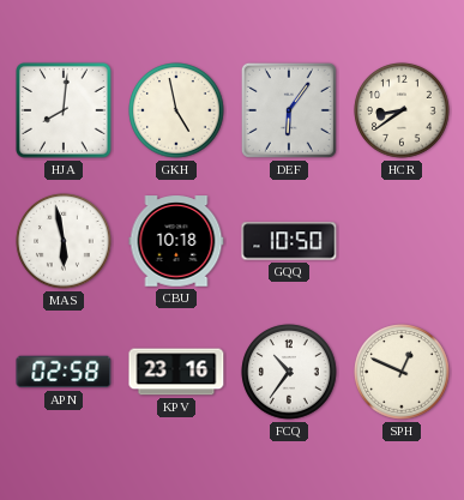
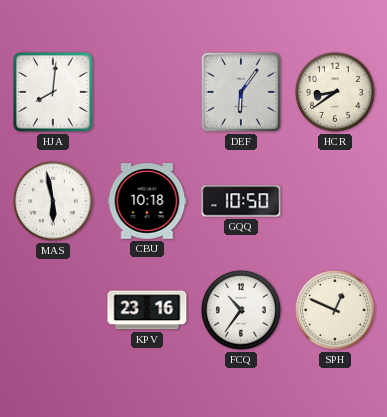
GKH: 4:58 -> none (176, 110)
APN: 02:58 -> none (64, 372)
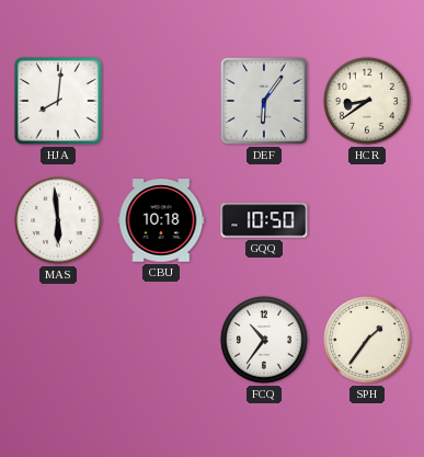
MAS: 5:58 -> 5:59 (58, 220)
KPV: 23:16 -> none (147, 310)
SPH: 12:49 -> 1:36 (367, 340)
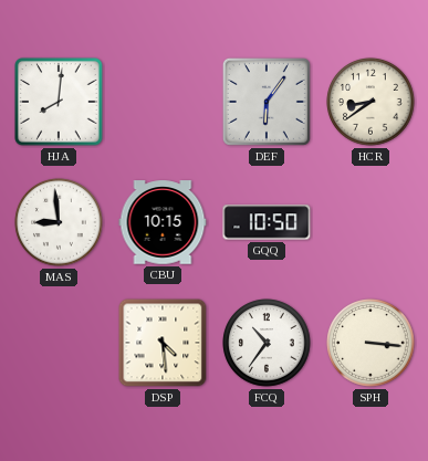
MAS: 5:59 -> 8:59 (59, 222)
CBU: 10:18 -> 10:15 (163, 222)
DSP: none -> 4:29 (163, 343)
SPH: 1:36 -> 3:16 (370, 343)
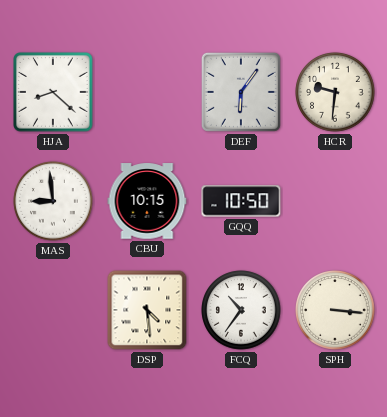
HJA: 8:01 -> 8:22 (54, 93)
HCR: 8:39 -> 9:31 (335, 92)
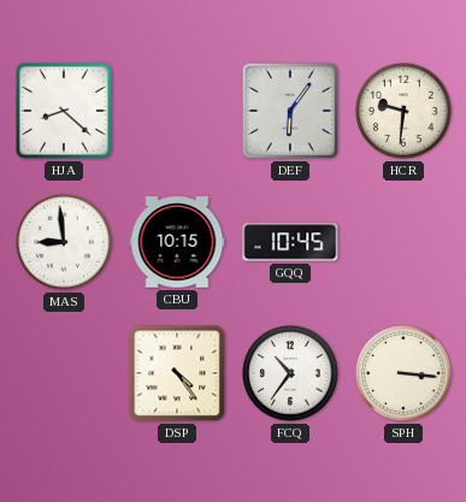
GQQ: 10:50 -> 10:45 (290, 242)
DSP: 4:29 -> 4:24 (177, 373)
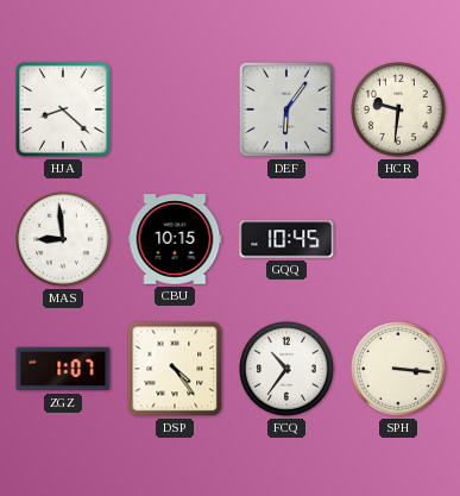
ZGZ: none -> 1:07 (63, 369)
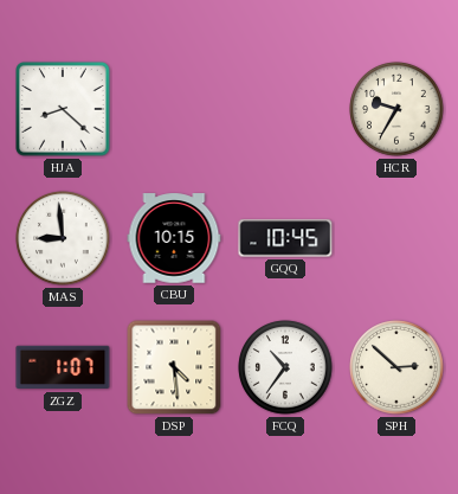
DEF: 6:06 -> none (286, 109)
HCR: 9:31 -> 9:35 (396, 109)
DSP: 4:24 -> 4:29 (174, 367)
SPH: 3:16 -> 2:52 (396, 367)
